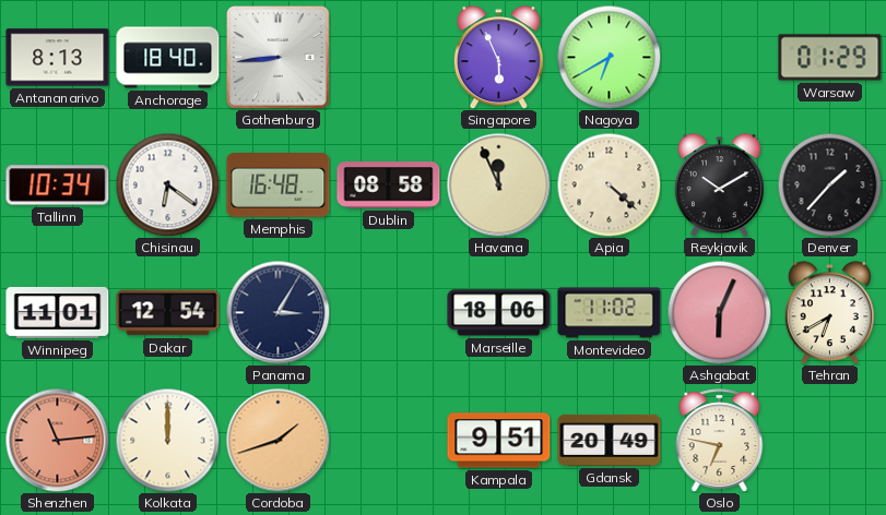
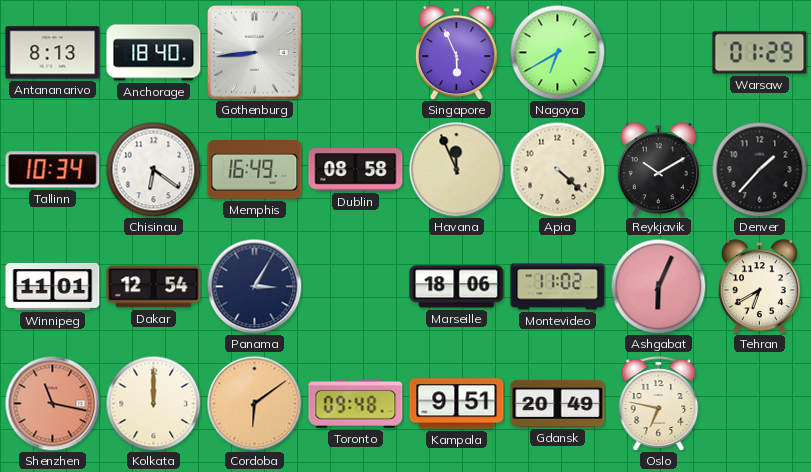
Memphis: 16:48 -> 16:49 (255, 170)
Shenzhen: 11:14 -> 11:17 (52, 403)
Cordoba: 1:42 -> 6:09 (254, 403)
Toronto: none -> 09:48 (356, 403)
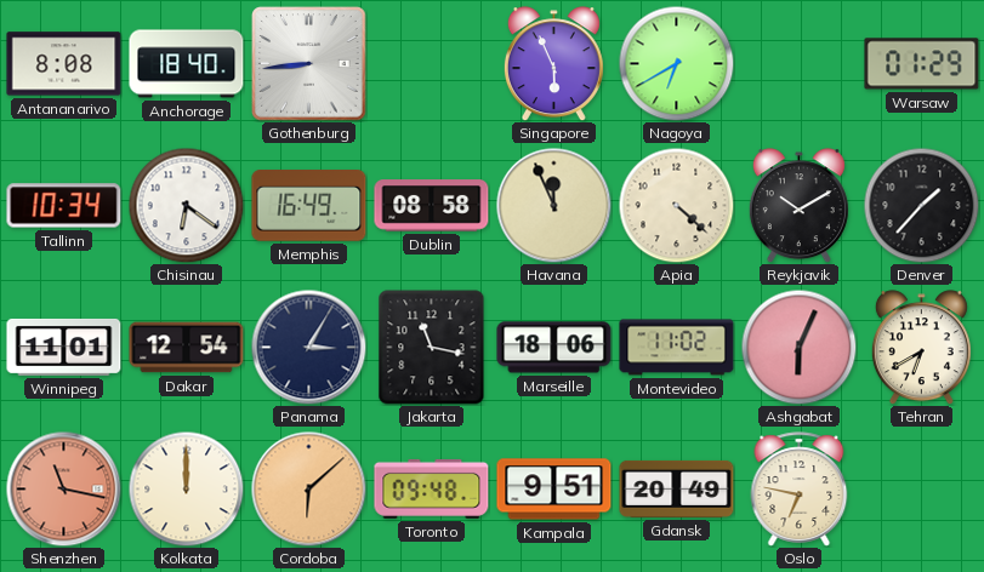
Antananarivo: 8:13 -> 8:08 (64, 64)
Jakarta: none -> 11:17 (432, 348)
Cordoba: 6:09 -> 6:08 (308, 488)
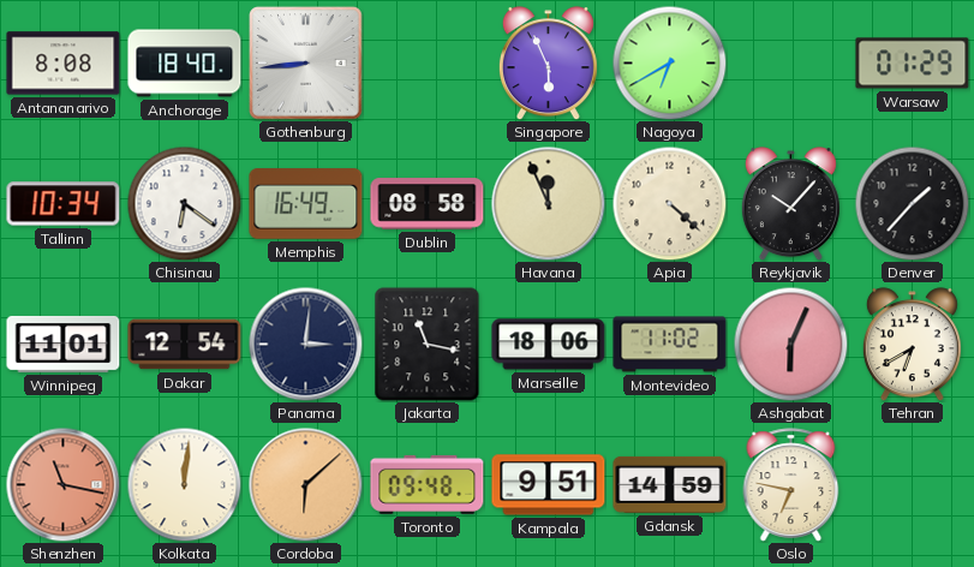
Reykjavik: 10:10 -> 10:07 (790, 204)
Panama: 3:05 -> 3:01 (305, 344)
Kolkata: 12:00 -> 12:01 (184, 484)
Gdansk: 20:49 -> 14:59 (670, 484)
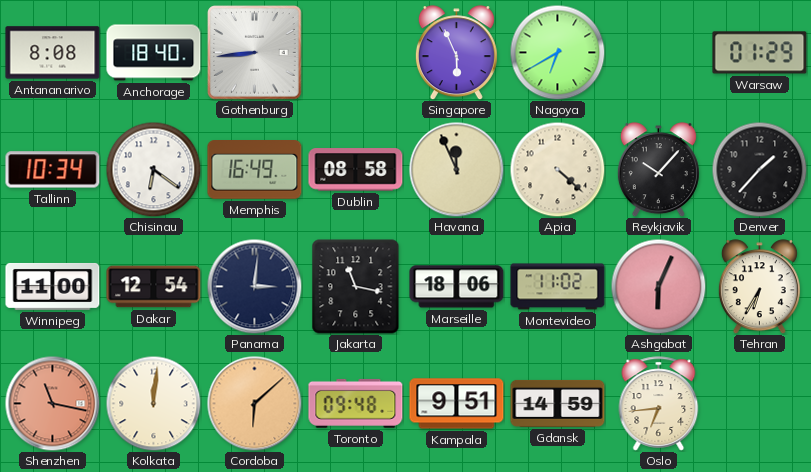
Winnipeg: 11:01 -> 11:00 (53, 286)
Tehran: 6:40 -> 6:35 (759, 287)
Oslo: 6:47 -> 6:44 (659, 404)
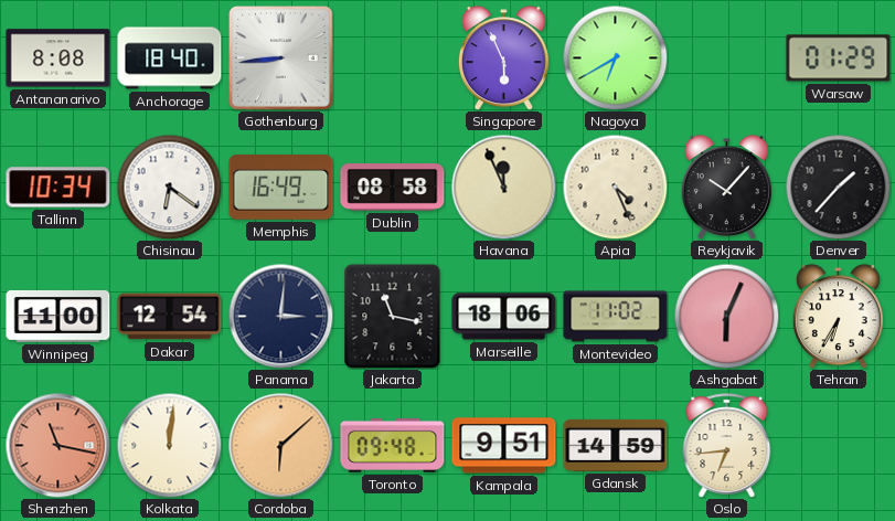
Apia: 4:22 -> 4:26 (615, 187)
